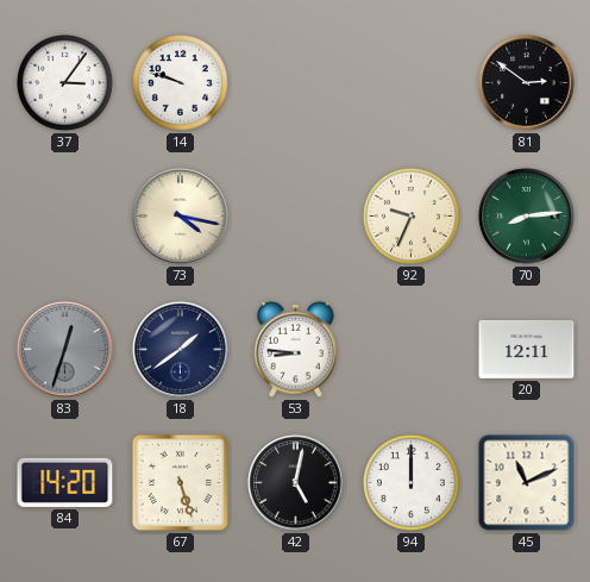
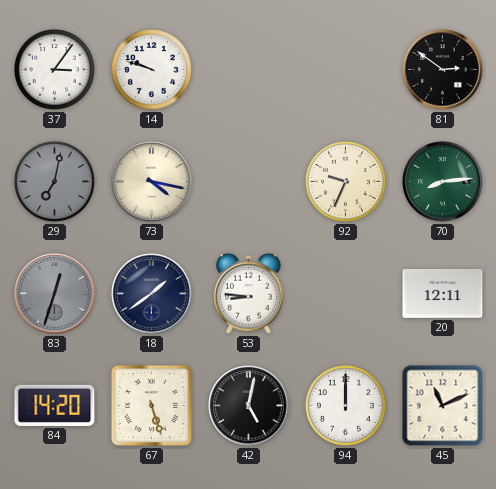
29: none -> 7:02 (54, 181)
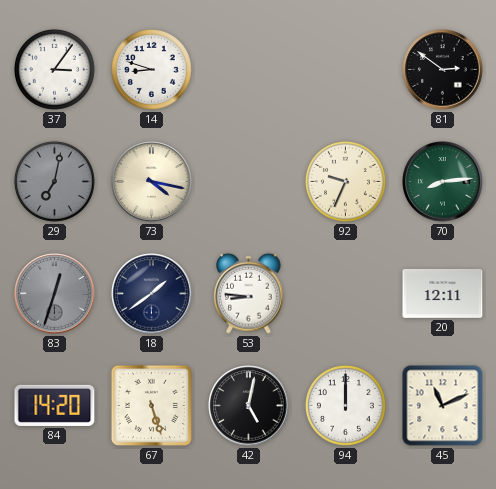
14: 9:48 -> 8:48 (151, 69)
